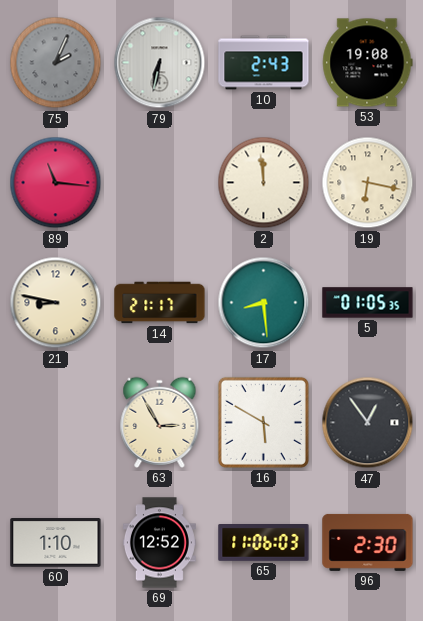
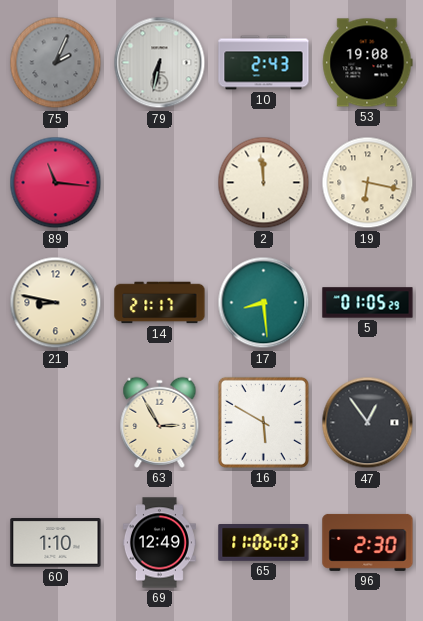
5: 01:05:35 -> 01:05:29 (368, 303)
69: 12:52 -> 12:49 (159, 543)
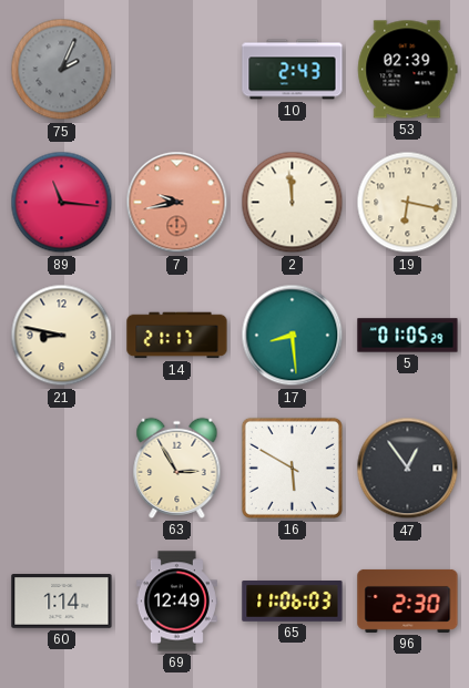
79: 6:32 -> none (160, 63)
53: 19:08 -> 02:39 (408, 70)
7: none -> 9:43 (177, 203)
60: 1:10 -> 1:14 (62, 602)
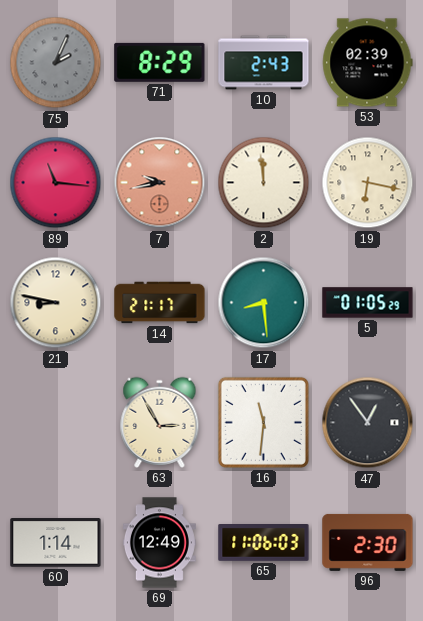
71: none -> 8:29 (160, 62)
16: 5:50 -> 11:31 (263, 422)
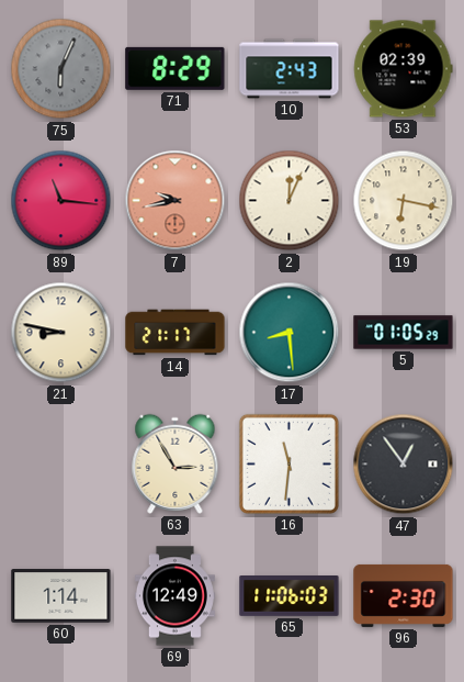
75: 2:04 -> 6:04 (61, 69)
2: 11:59 -> 12:04 (290, 201)
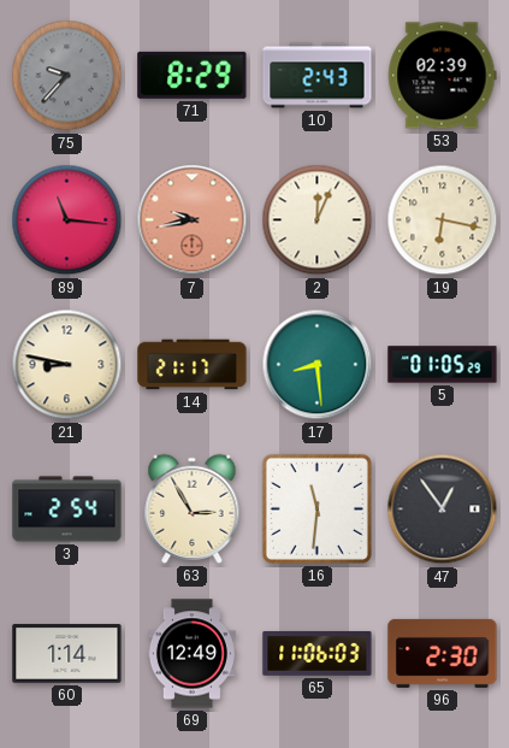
75: 6:04 -> 9:37 (67, 76)
3: none -> 2:54 (67, 510)
